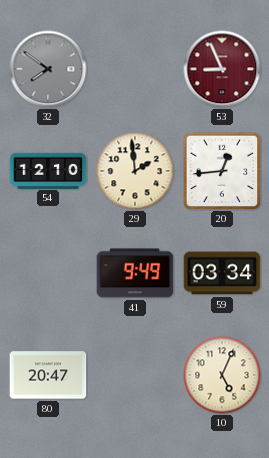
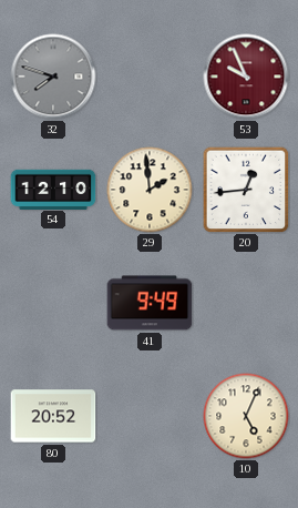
32: 7:51 -> 7:48 (53, 77)
53: 8:56 -> 9:56 (246, 77)
59: 03:34 -> none (222, 273)
80: 20:47 -> 20:52 (53, 416)
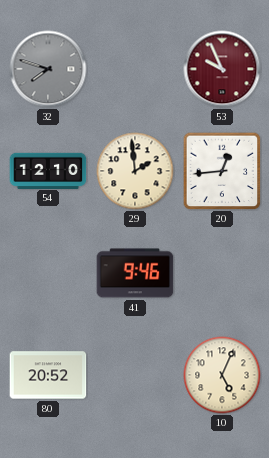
41: 9:49 -> 9:46 (135, 273)
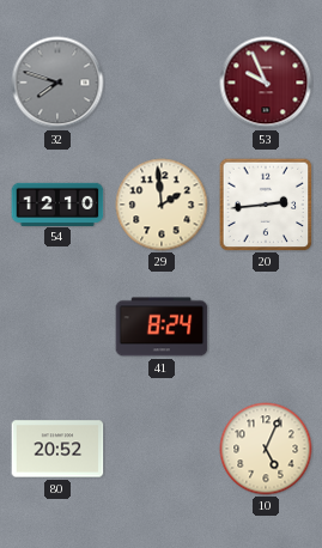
20: 12:44 -> 2:44 (266, 205)
41: 9:46 -> 8:24 (162, 327)
